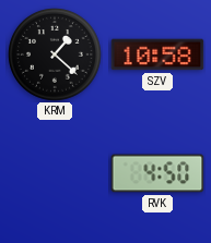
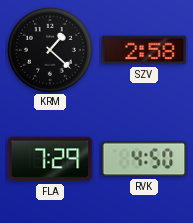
SZV: 10:58 -> 2:58 (144, 50)
FLA: none -> 7:29 (50, 159)
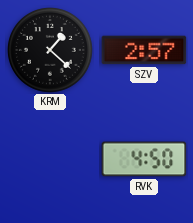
SZV: 2:58 -> 2:57 (144, 50)
FLA: 7:29 -> none (50, 159)
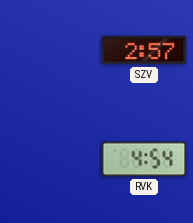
KRM: 1:22 -> none (50, 50)
RVK: 4:50 -> 4:54 (144, 159)
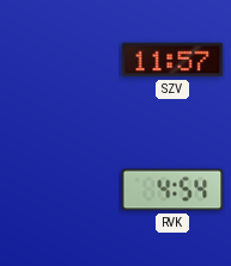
SZV: 2:57 -> 11:57 (172, 60)
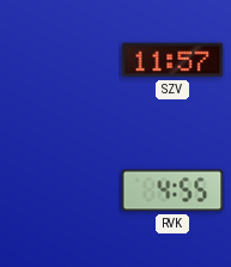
RVK: 4:54 -> 4:55 (172, 190)
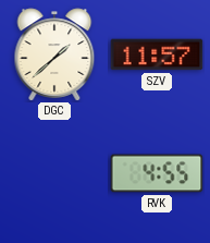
DGC: none -> 1:38 (54, 54)
